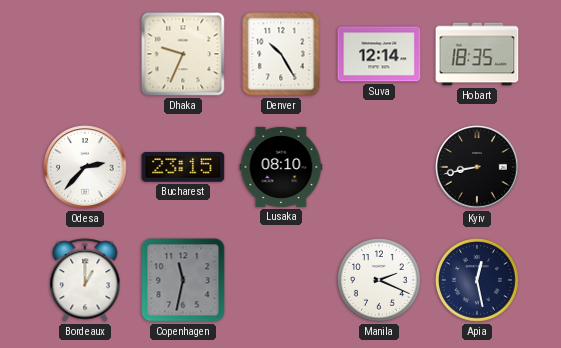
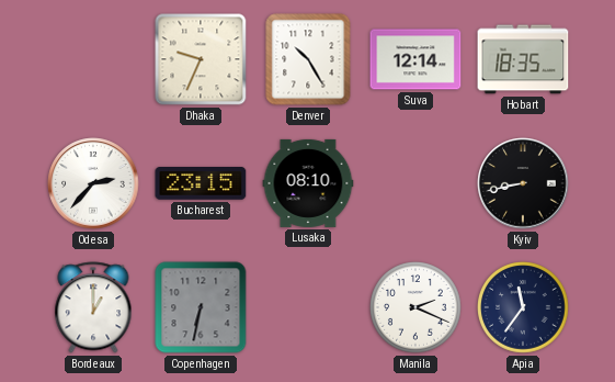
Copenhagen: 11:32 -> 6:32 (201, 307)
Apia: 12:28 -> 11:36 (524, 308)
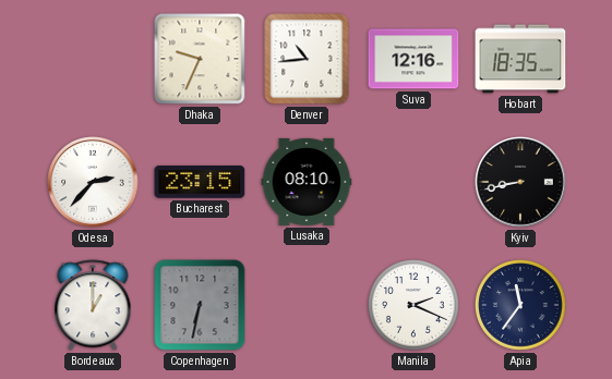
Denver: 10:25 -> 10:44 (307, 59)
Suva: 12:14 -> 12:16 (413, 59)
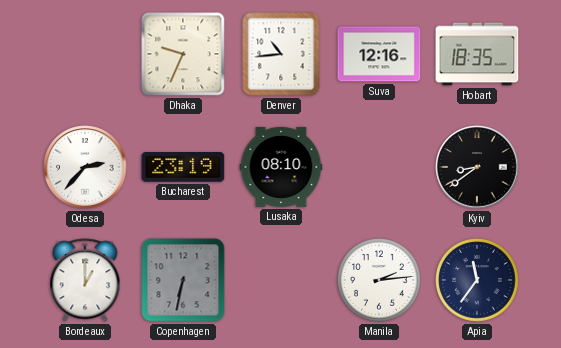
Bucharest: 23:15 -> 23:19 (183, 168)
Kyiv: 8:43 -> 8:39 (477, 167)
Manila: 2:19 -> 2:14 (380, 281)
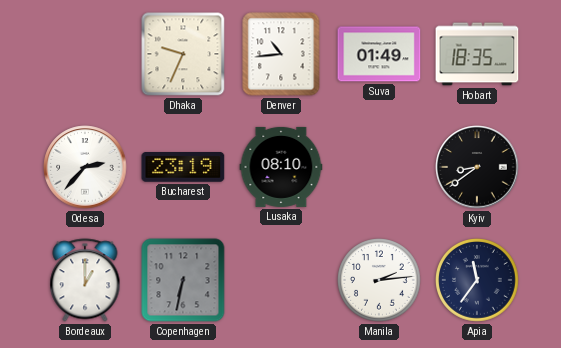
Suva: 12:16 -> 01:49 (379, 54)
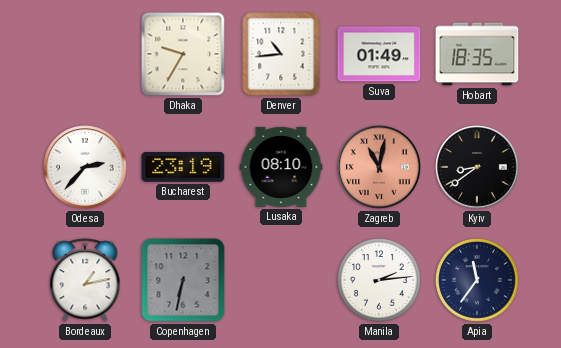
Dhaka: 9:34 -> 9:35 (183, 54)
Zagreb: none -> 11:02 (379, 167)
Bordeaux: 1:00 -> 1:13 (85, 280)
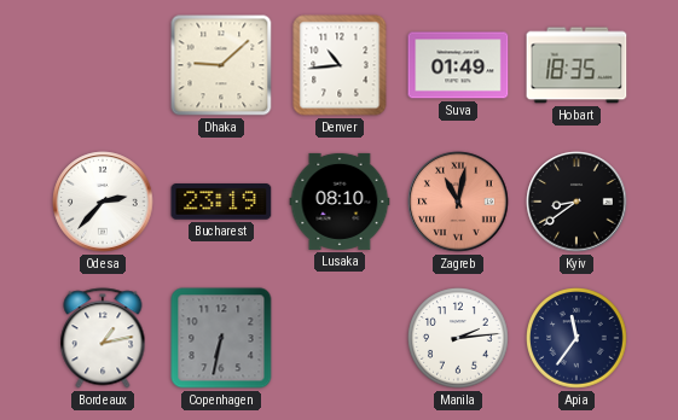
Dhaka: 9:35 -> 9:08 (221, 65)
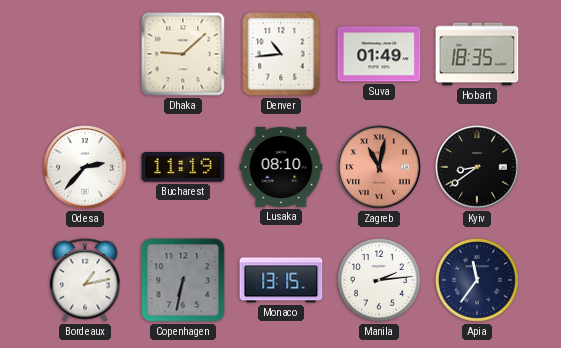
Bucharest: 23:19 -> 11:19 (183, 168)
Monaco: none -> 13:15 (281, 280)
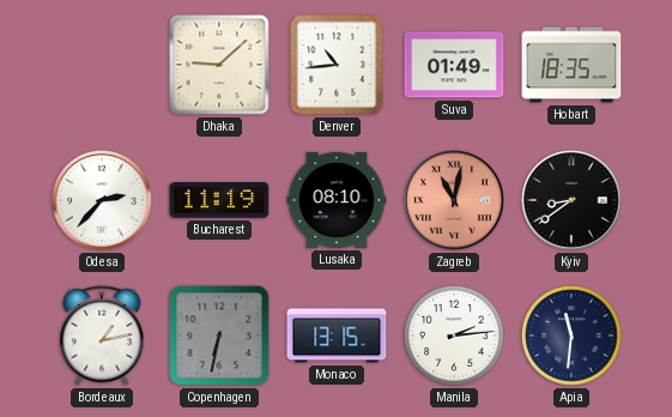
Apia: 11:36 -> 11:31 (573, 337)
